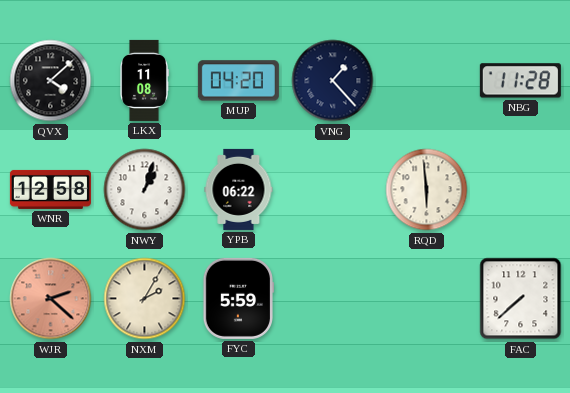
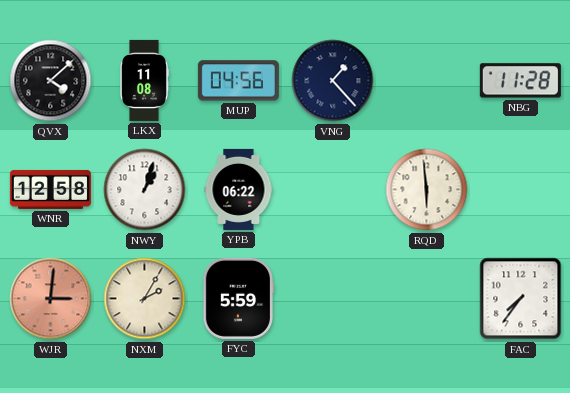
MUP: 04:20 -> 04:56 (238, 81)
WJR: 2:22 -> 3:01 (51, 299)
FAC: 7:38 -> 7:36 (521, 299)
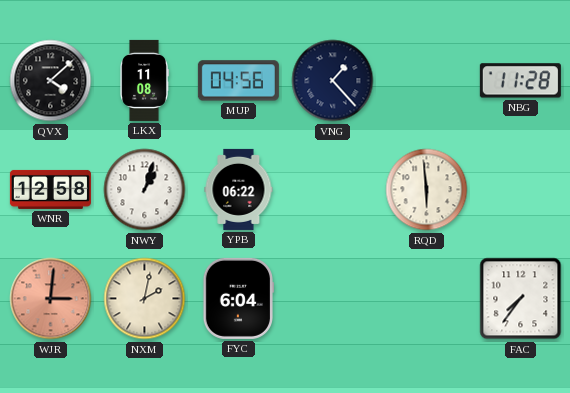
NXM: 2:05 -> 2:02 (145, 299)
FYC: 5:59 -> 6:04 (237, 298)
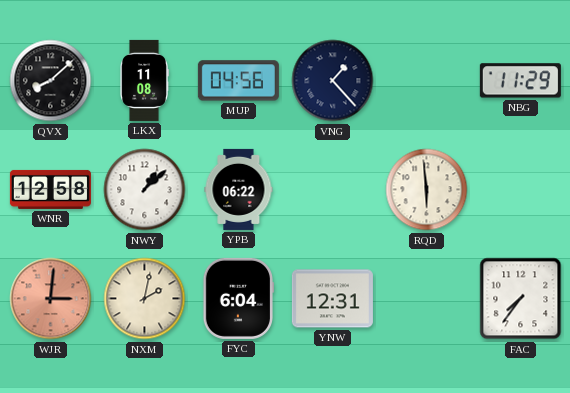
QVX: 4:08 -> 8:08 (51, 81)
NBG: 11:28 -> 11:29 (520, 81)
NWY: 1:03 -> 1:08 (145, 190)
YNW: none -> 12:31 (332, 299)
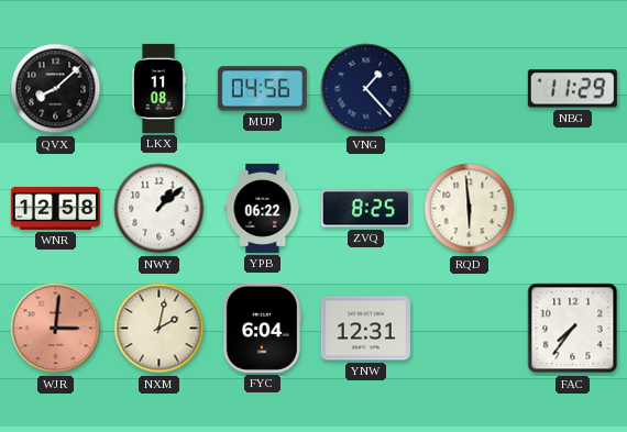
ZVQ: none -> 8:25 (365, 209)
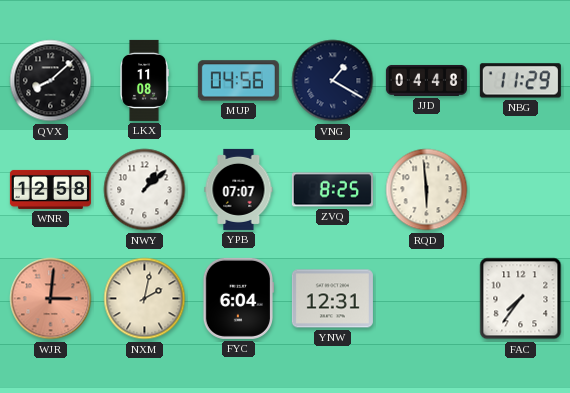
VNG: 1:23 -> 1:20 (333, 81)
JJD: none -> 04:48 (426, 80)
YPB: 06:22 -> 07:07 (239, 189)
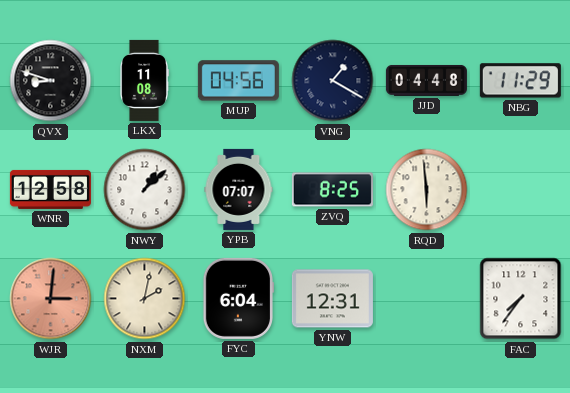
QVX: 8:08 -> 8:48 (51, 81)
